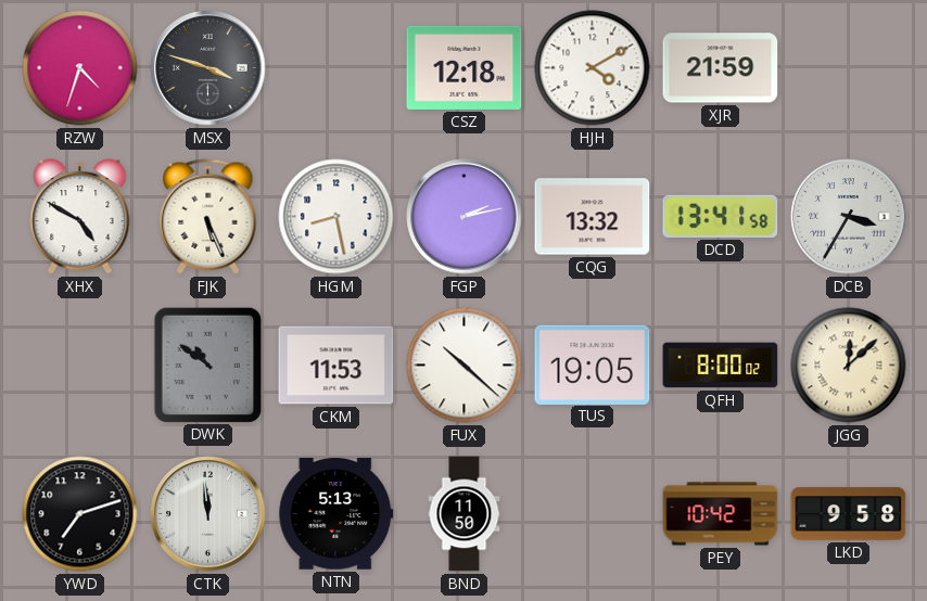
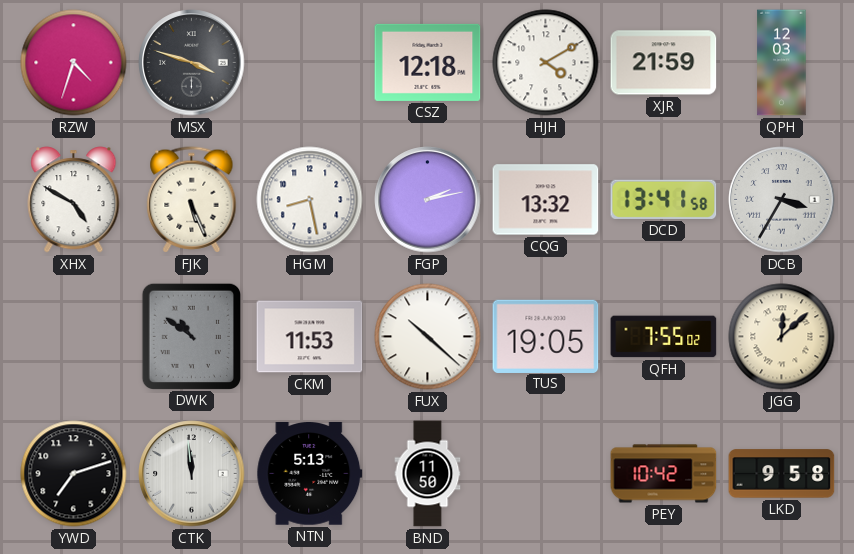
QPH: none -> 12:03 (782, 63)
QFH: 8:00 -> 7:55 (664, 337)
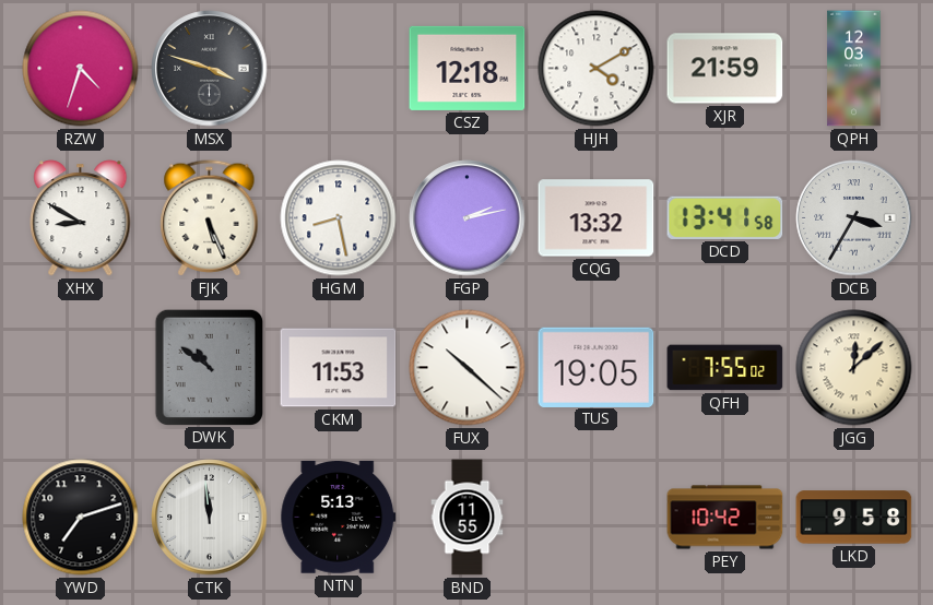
XHX: 4:50 -> 8:50 (81, 218)
BND: 11:50 -> 11:55 (468, 518)
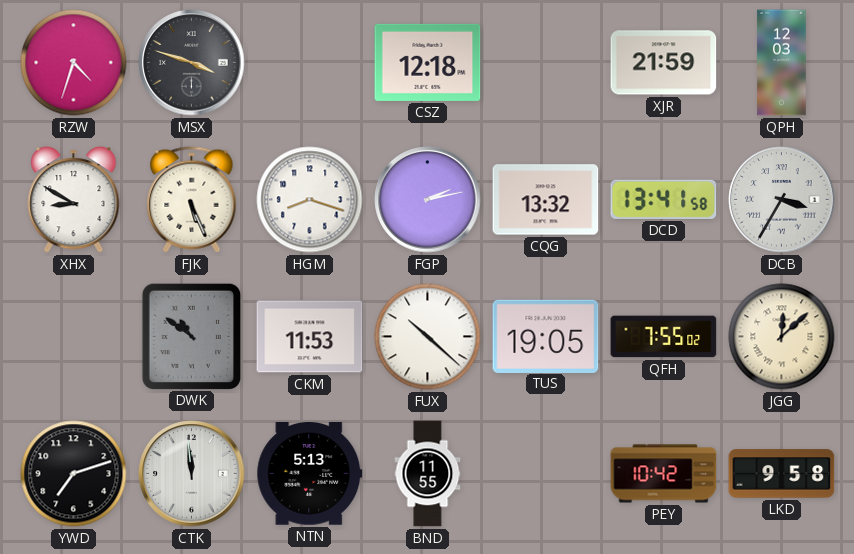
HJH: 4:10 -> none (597, 69)
HGM: 8:28 -> 8:18 (310, 200)
